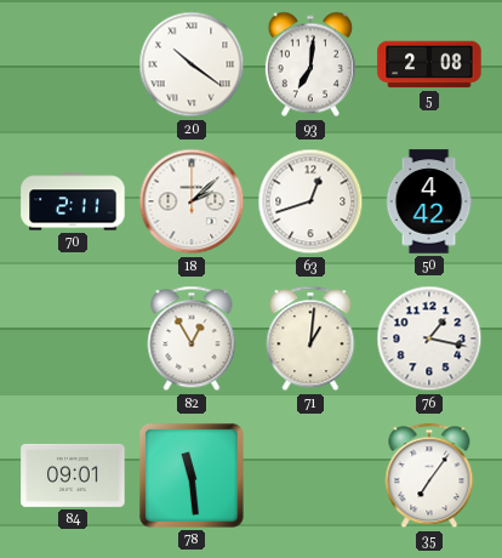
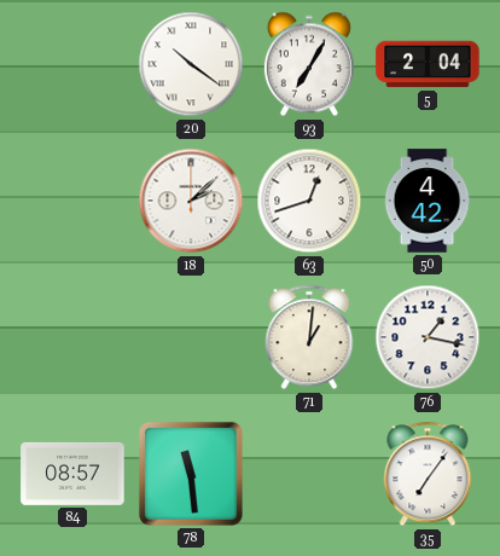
93: 7:01 -> 7:05 (309, 64)
5: 2:08 -> 2:04 (428, 64)
70: 2:11 -> none (73, 201)
82: 12:55 -> none (192, 338)
84: 09:01 -> 08:57 (72, 474)
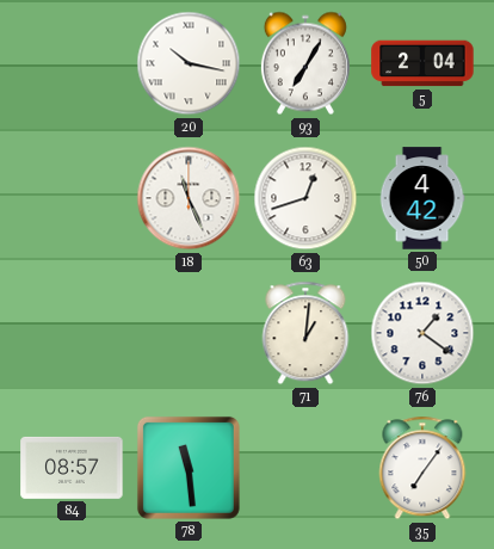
20: 10:21 -> 10:17 (189, 63)
18: 2:08 -> 11:26 (189, 198)
76: 1:17 -> 1:21 (422, 333)
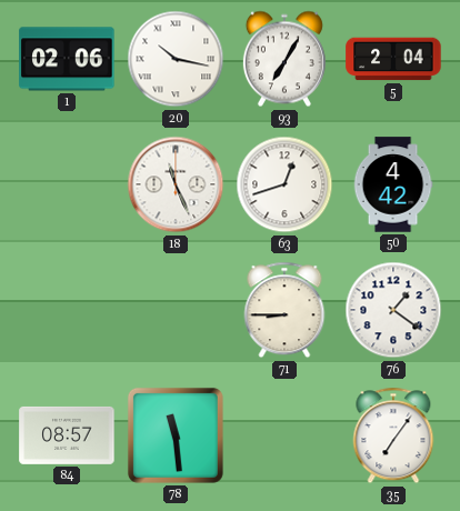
1: none -> 02:06 (67, 59)
71: 1:01 -> 8:45 (284, 310)
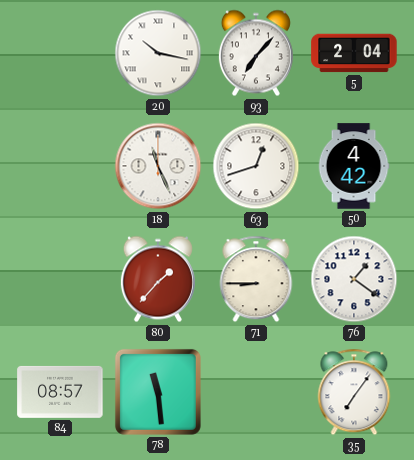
1: 02:06 -> none (67, 59)
93: 7:05 -> 7:07 (256, 53)
80: none -> 1:37 (158, 279)
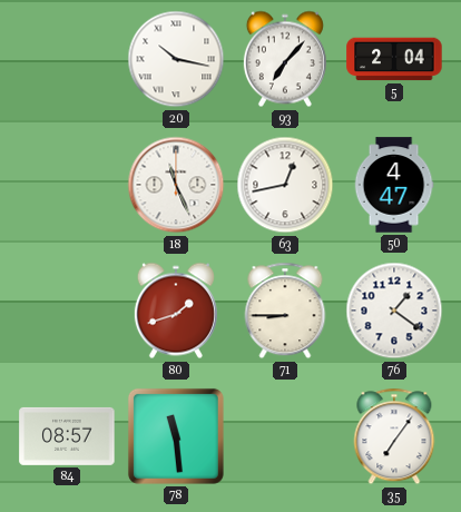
63: 12:42 -> 12:43 (285, 185)
50: 4:42 -> 4:47 (394, 185)
80: 1:37 -> 1:42 (176, 311)
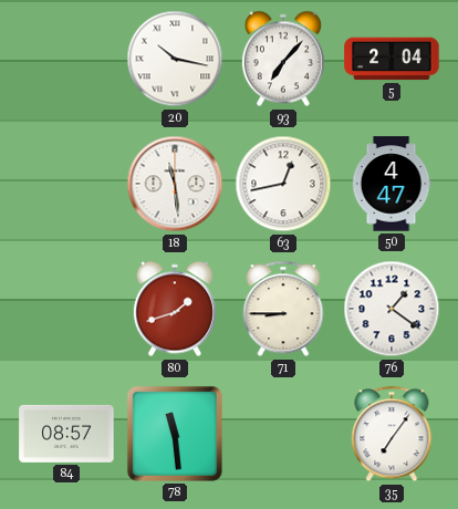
18: 11:26 -> 11:29 (175, 184)
